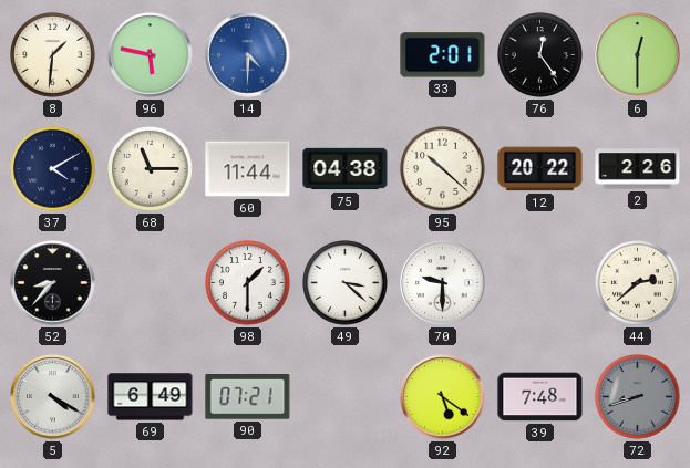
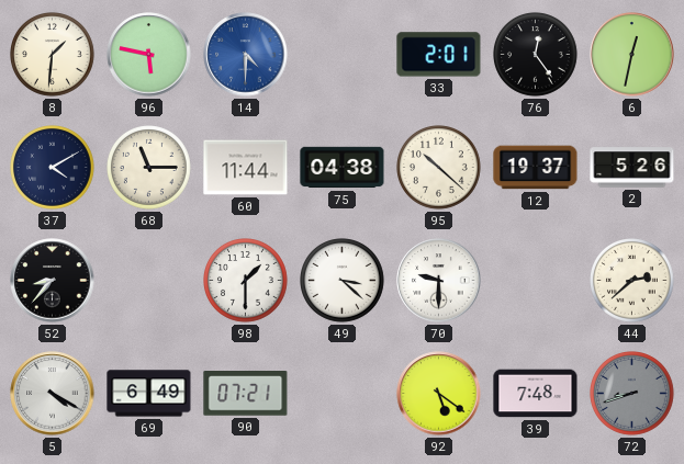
6: 12:30 -> 12:32 (632, 55)
12: 20:22 -> 19:37 (536, 168)
2: 2:26 -> 5:26 (632, 168)
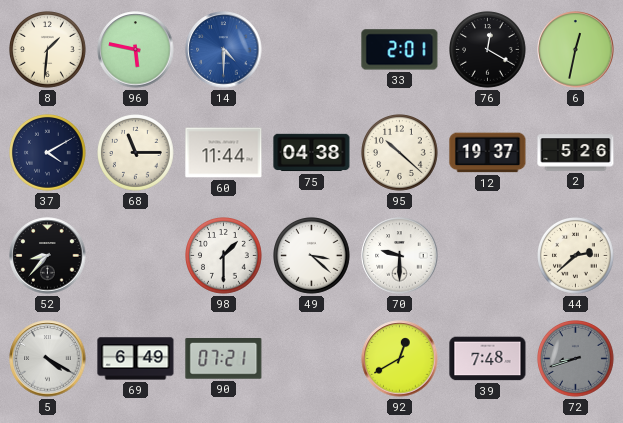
76: 12:24 -> 12:20 (488, 50)
92: 5:21 -> 12:40 (400, 359)
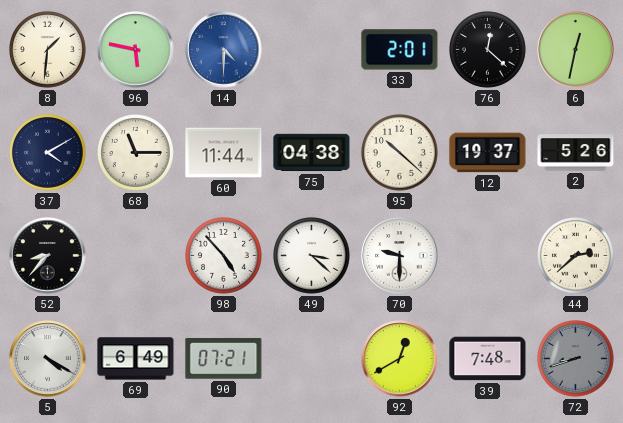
76: 12:20 -> 12:22 (488, 50)
98: 1:30 -> 4:53 (224, 256)
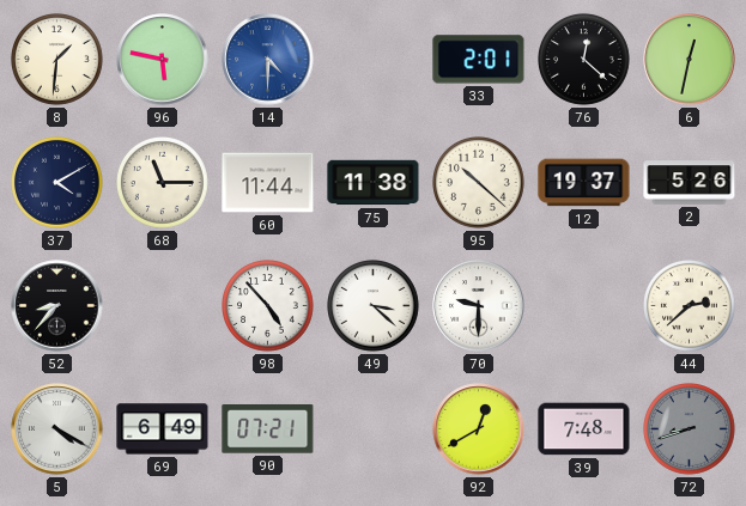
75: 04:38 -> 11:38 (374, 183)
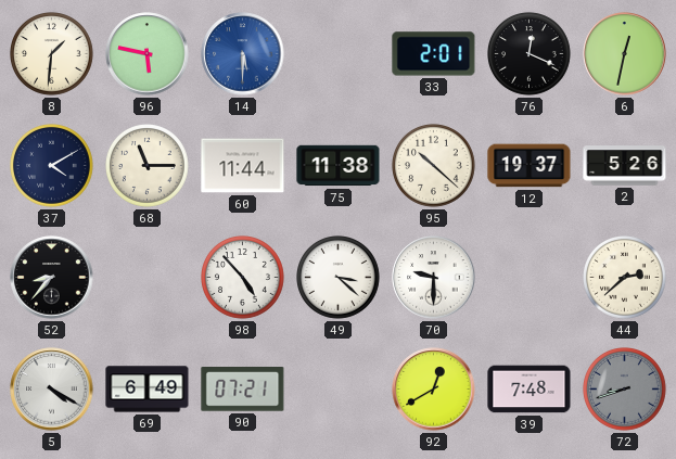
14: 4:30 -> 5:30 (243, 54)
76: 12:22 -> 12:19 (530, 54)
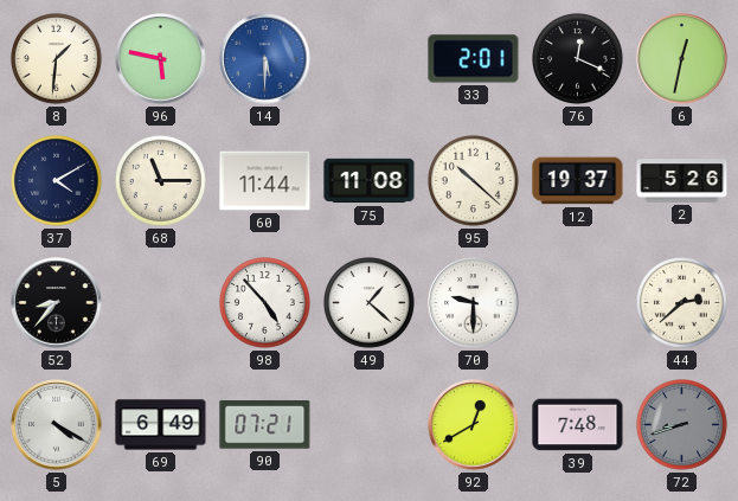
75: 11:38 -> 11:08 (370, 181)
49: 3:22 -> 1:22 (370, 303)
